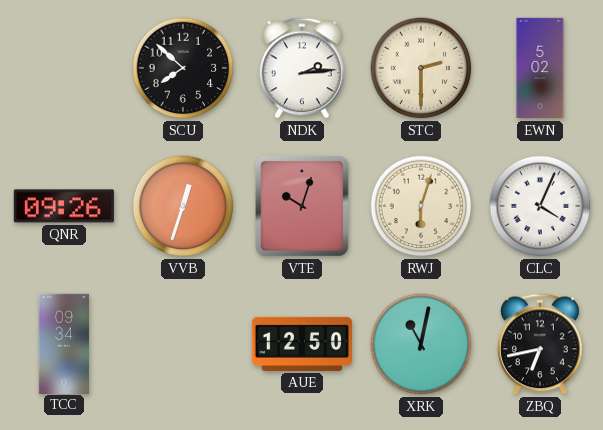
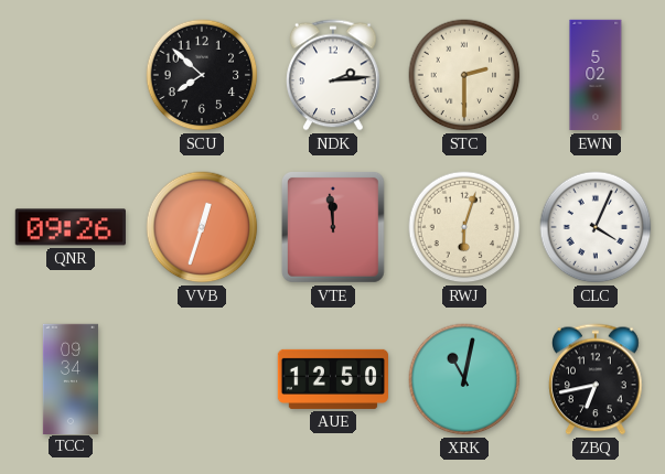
VTE: 10:03 -> 11:59 (333, 228)
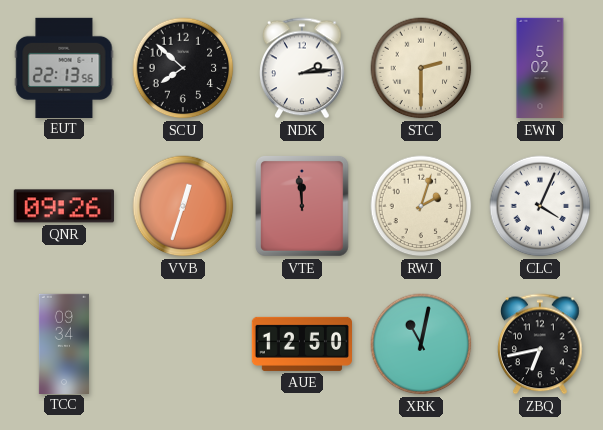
EUT: none -> 22:13 (64, 67)
RWJ: 6:03 -> 2:03 (421, 206)
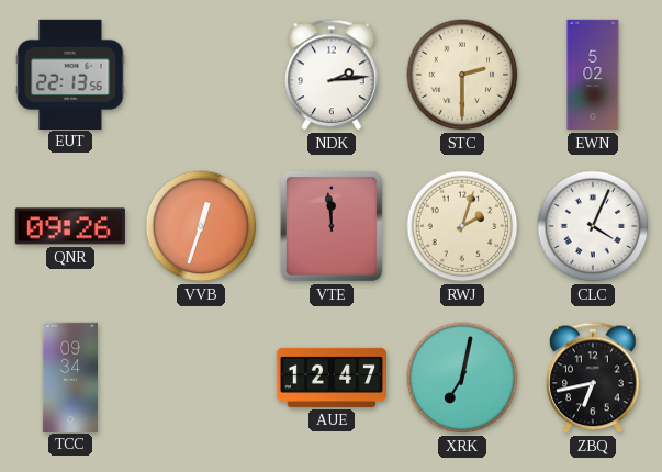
SCU: 7:52 -> none (183, 68)
AUE: 12:50 -> 12:47 (330, 378)
XRK: 11:02 -> 7:02 (462, 378)
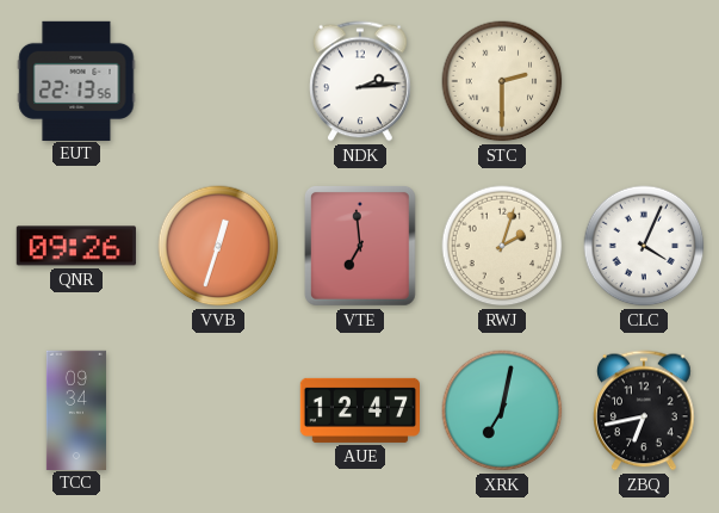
EWN: 5:02 -> none (593, 75)
VTE: 11:59 -> 6:59 (360, 247)
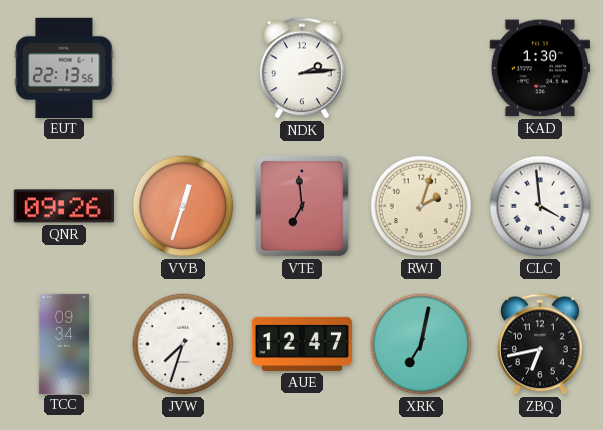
STC: 2:30 -> none (502, 81)
KAD: none -> 1:30 (540, 68)
CLC: 4:04 -> 3:59 (540, 206)
JVW: none -> 7:33 (183, 344)
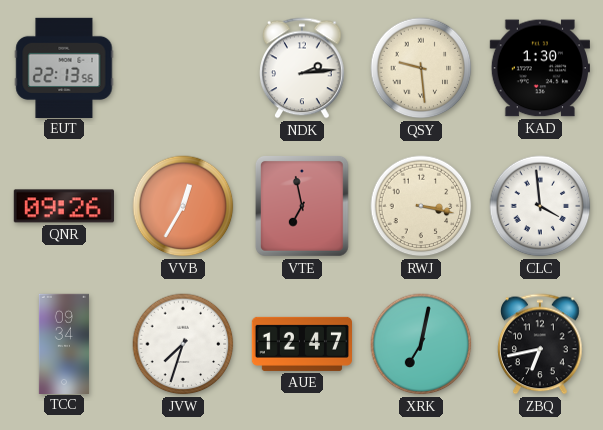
QSY: none -> 9:29 (421, 68)
VVB: 12:33 -> 12:35 (183, 206)
VTE: 6:59 -> 6:58 (302, 207)
RWJ: 2:03 -> 3:17 (421, 206)
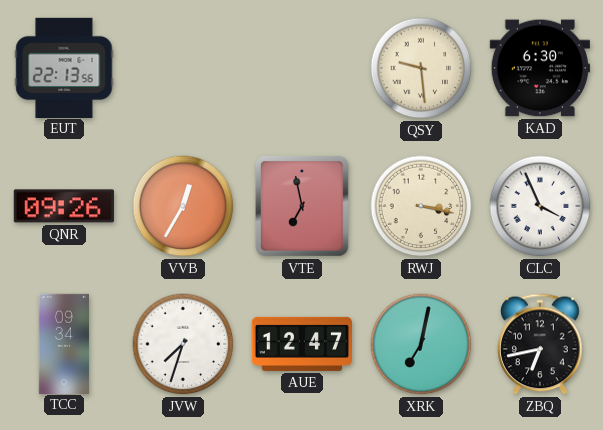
NDK: 2:14 -> none (303, 68)
KAD: 1:30 -> 6:30 (540, 68)
CLC: 3:59 -> 3:56 (540, 206)
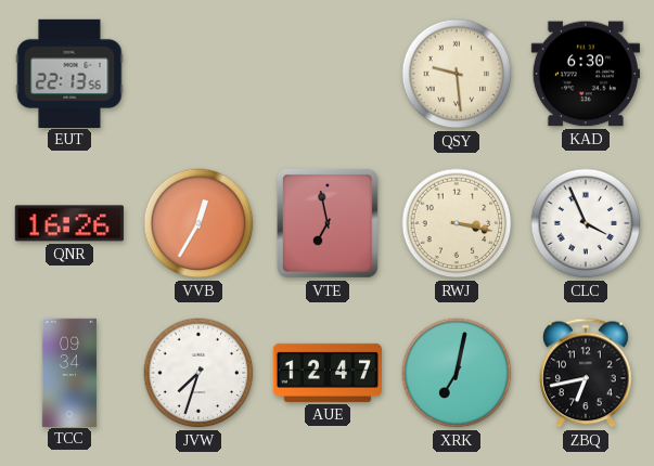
QNR: 09:26 -> 16:26 (69, 223)
